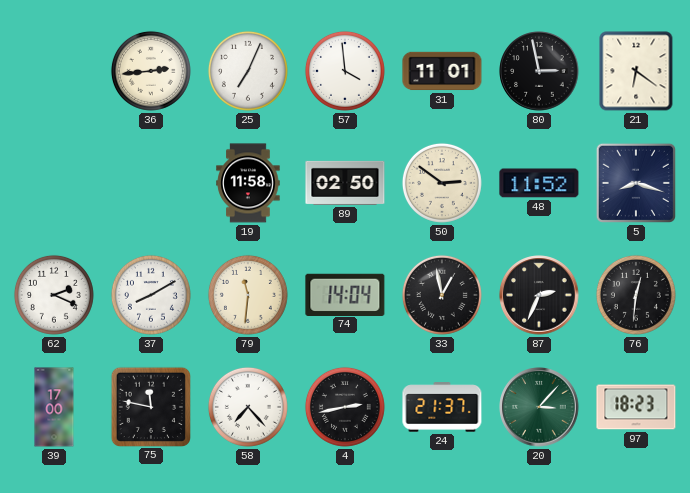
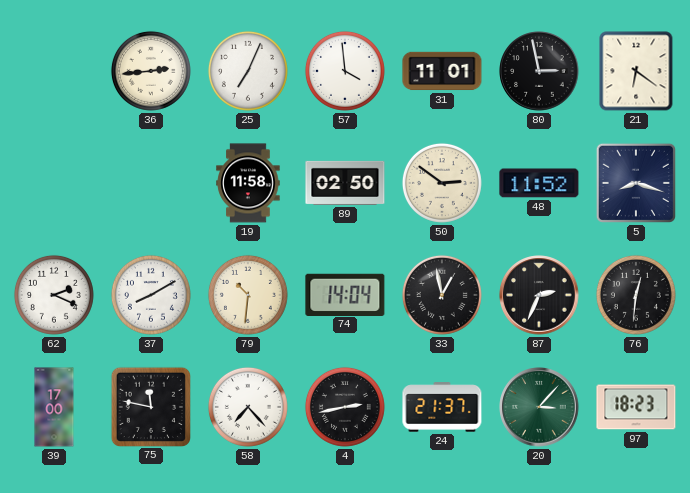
79: 11:31 -> 10:31 (248, 295)
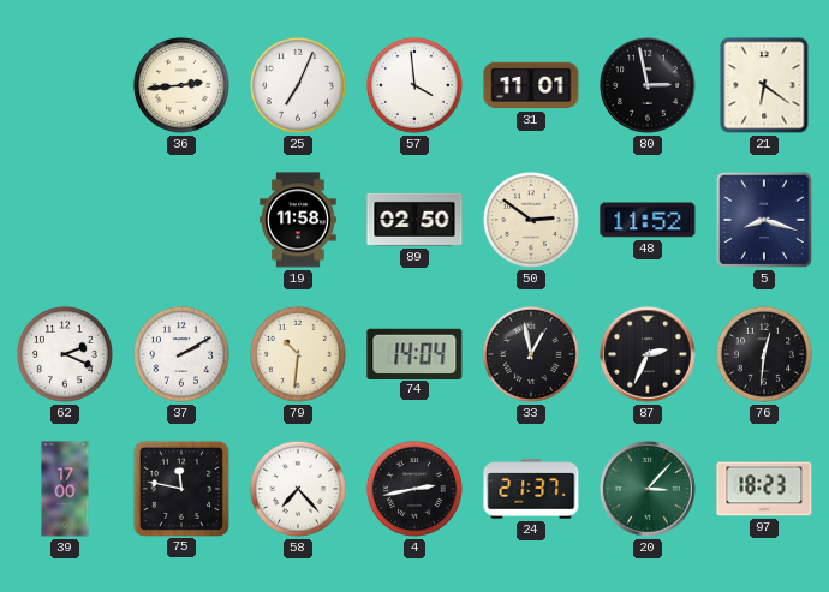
37: 8:10 -> 2:10 (181, 354)
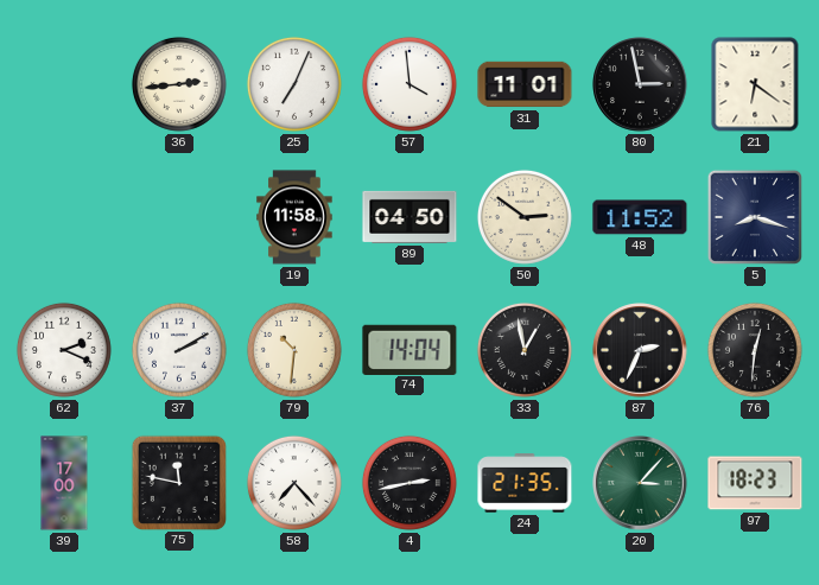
89: 02:50 -> 04:50 (409, 217)
24: 21:37 -> 21:35 (525, 483)
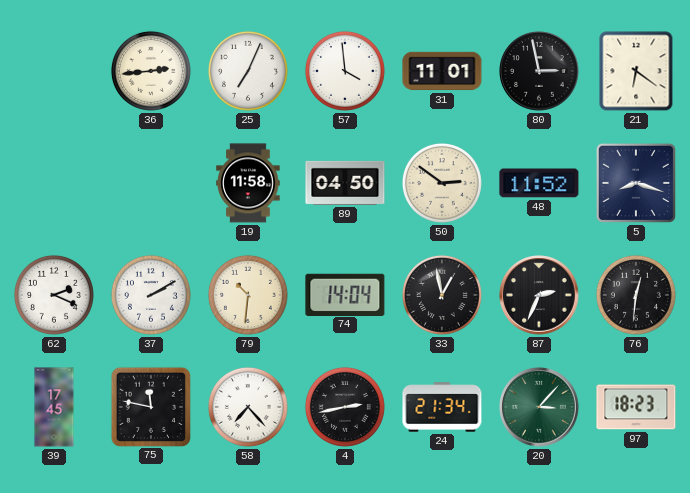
39: 17:00 -> 17:45 (54, 407)
24: 21:35 -> 21:34 (442, 407)
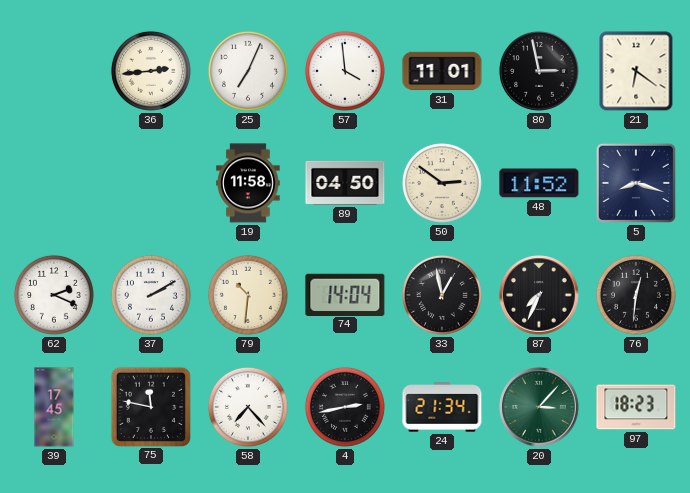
87: 2:34 -> 7:34 (539, 295)
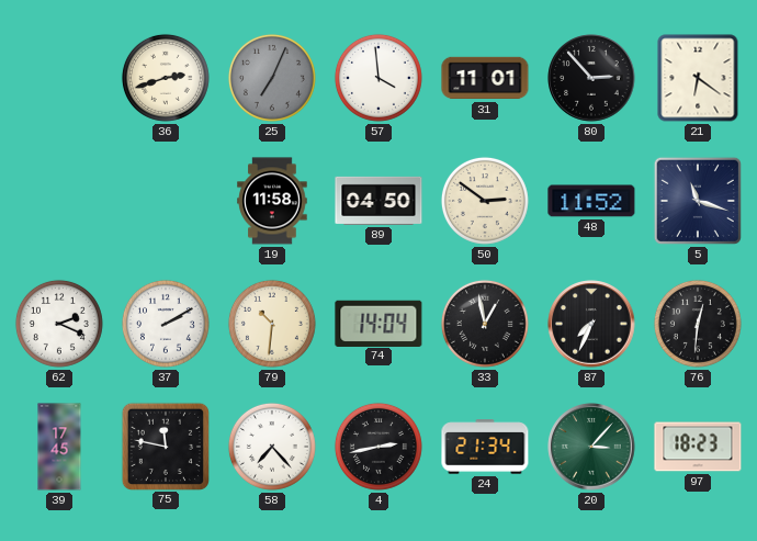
36: 2:44 -> 2:42 (166, 78)
25 dial: white -> grey (272, 78)
80: 2:58 -> 2:53 (591, 78)
5: 8:18 -> 11:18 (698, 201)
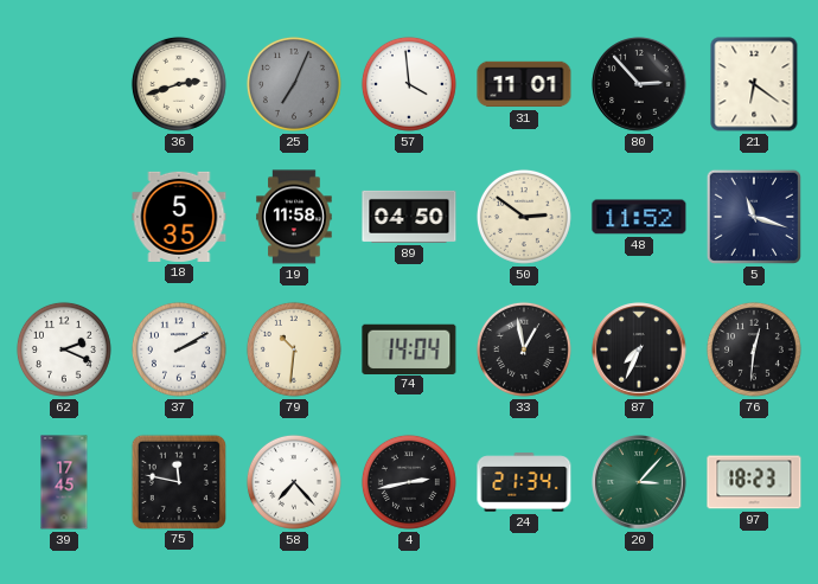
18: none -> 5:35 (179, 217)
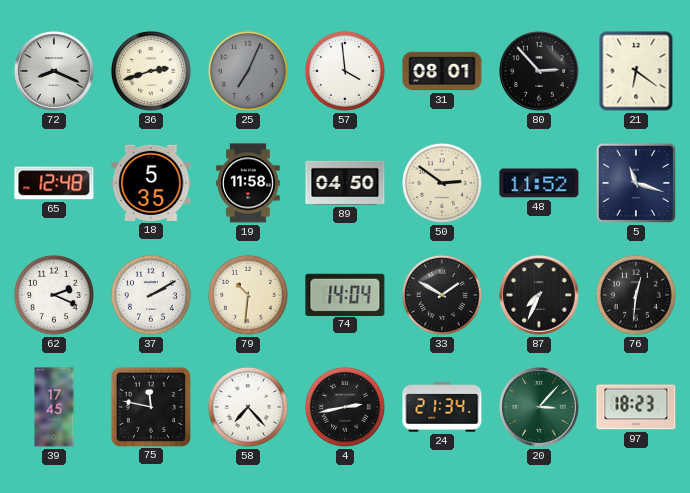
72: none -> 8:19 (54, 71)
31: 11:01 -> 08:01 (442, 71)
65: none -> 12:48 (54, 183)
33: 12:58 -> 1:50 (442, 295)
